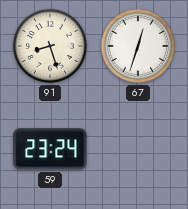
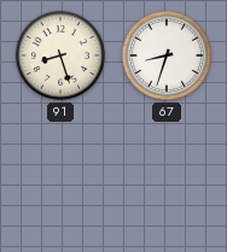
67: 12:33 -> 8:33 (167, 55)
59: 23:24 -> none (50, 149)
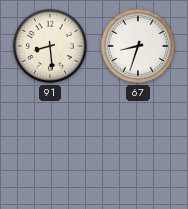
91: 8:27 -> 8:29 (50, 46)
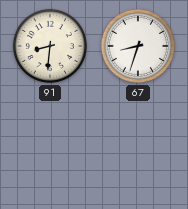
91: 8:29 -> 8:31 (50, 46)
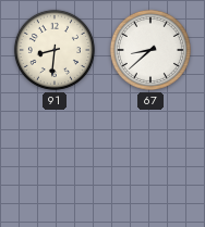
67: 8:33 -> 8:38 (150, 50)
